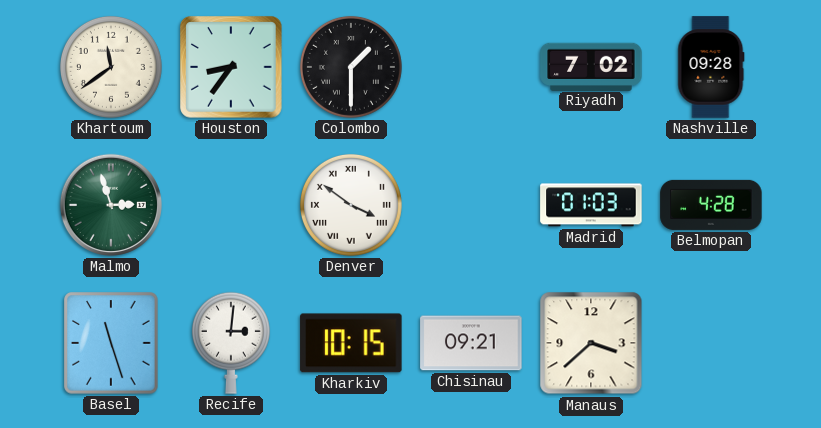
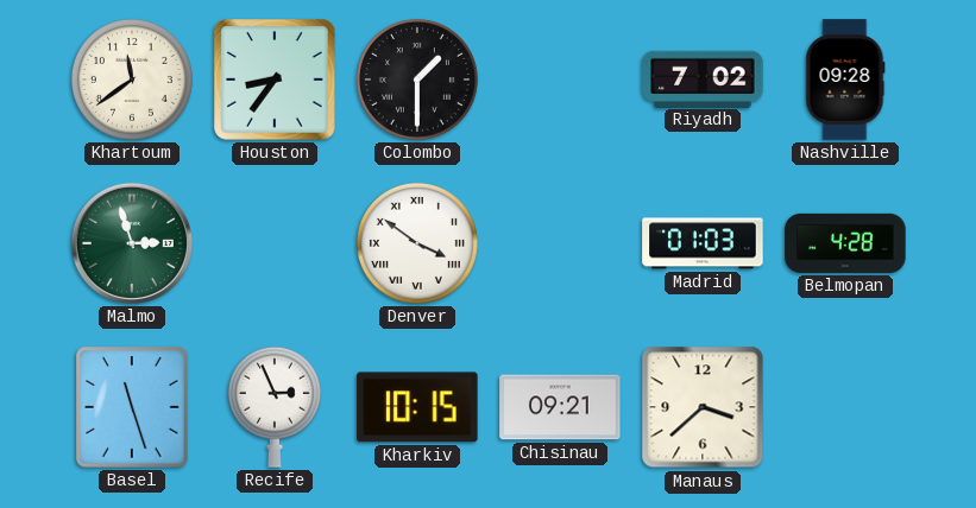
Recife: 3:01 -> 2:56 (275, 407)
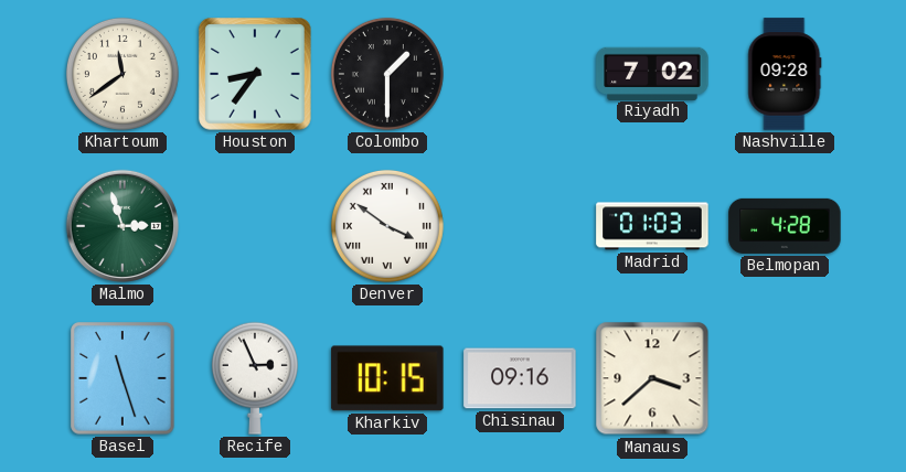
Chisinau: 09:21 -> 09:16 (520, 378)
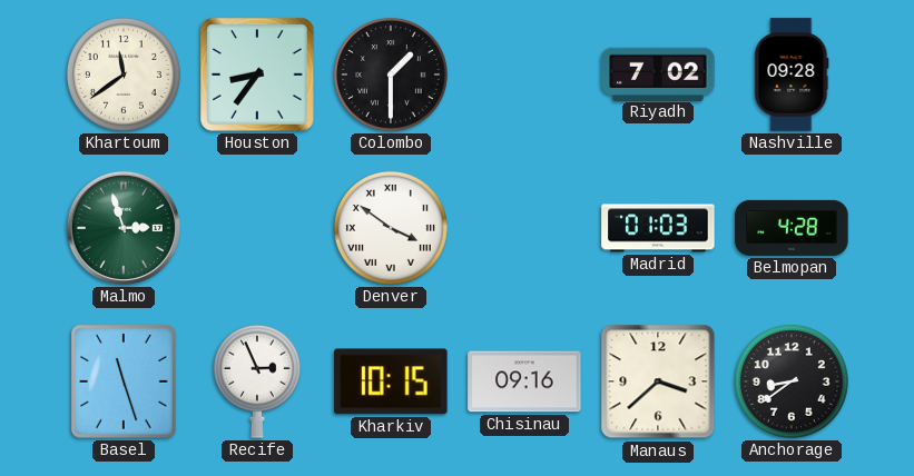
Anchorage: none -> 8:39 (792, 381)
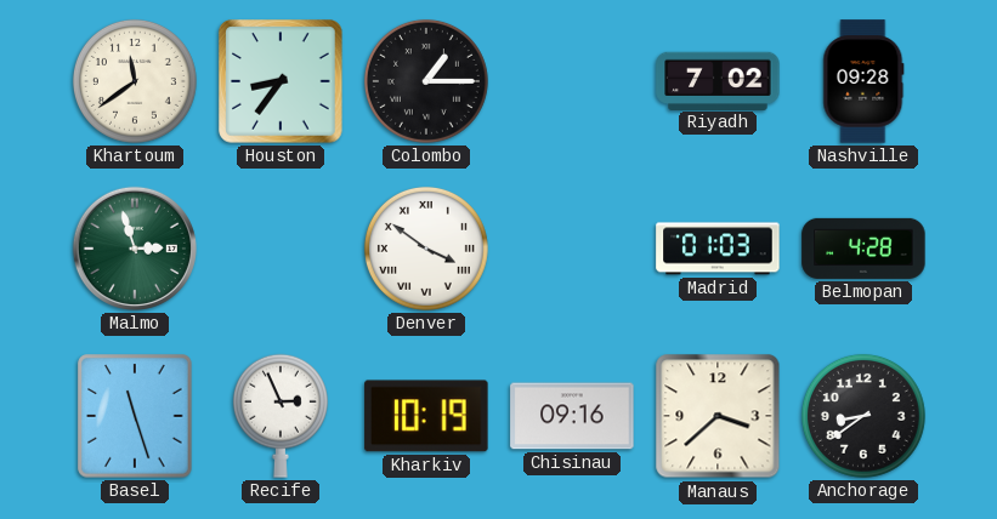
Colombo: 1:30 -> 1:15 (426, 81)
Kharkiv: 10:15 -> 10:19 (426, 416)
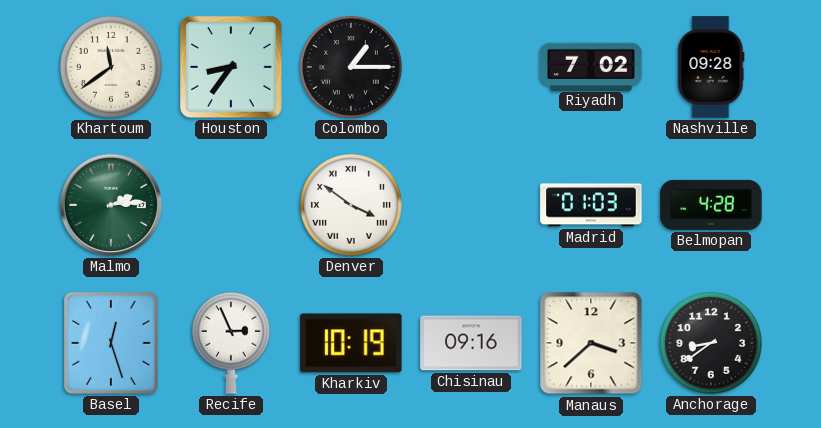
Malmo: 2:57 -> 2:14 (111, 205)
Basel: 11:27 -> 12:27 (111, 343)
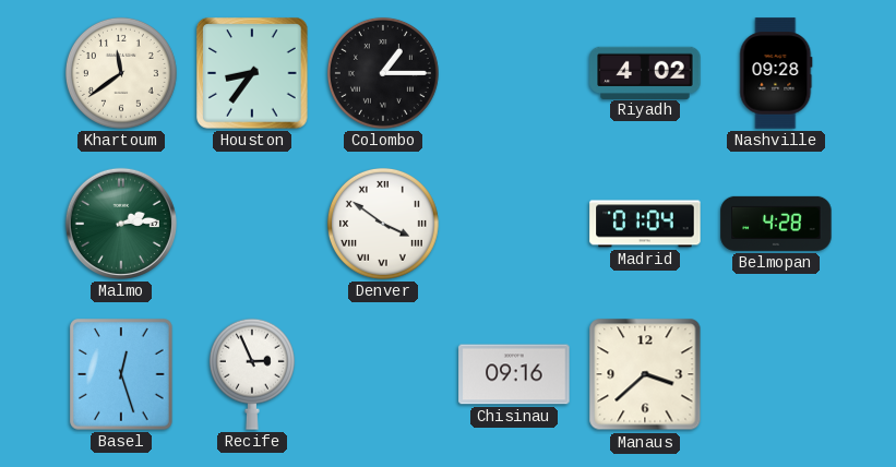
Riyadh: 7:02 -> 4:02 (645, 72)
Madrid: 01:03 -> 01:04 (645, 224)
Kharkiv: 10:19 -> none (351, 343)
Anchorage: 8:39 -> none (711, 343)
